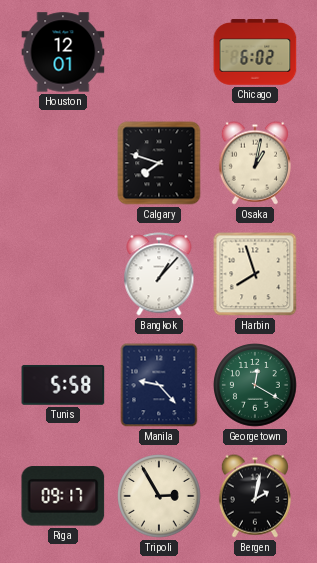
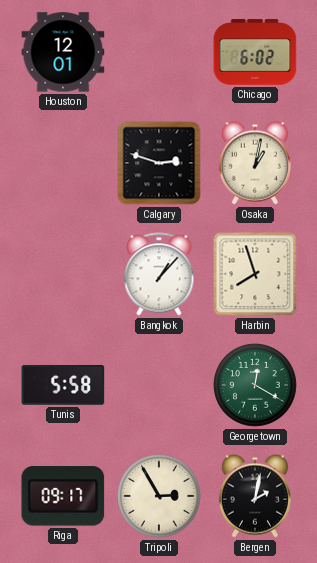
Calgary: 7:48 -> 2:48 (159, 163)
Manila: 9:23 -> none (159, 385)
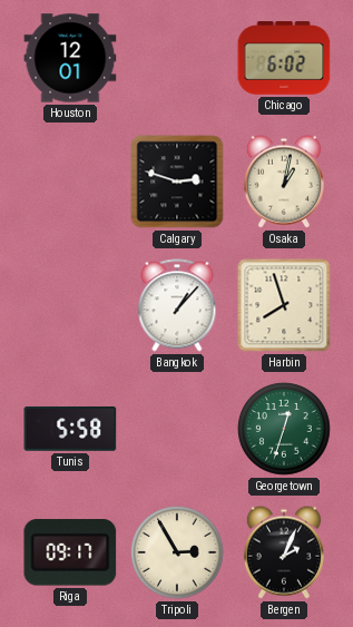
Georgetown: 12:20 -> 12:33 (284, 429)
Bergen: 2:02 -> 2:04 (284, 552)
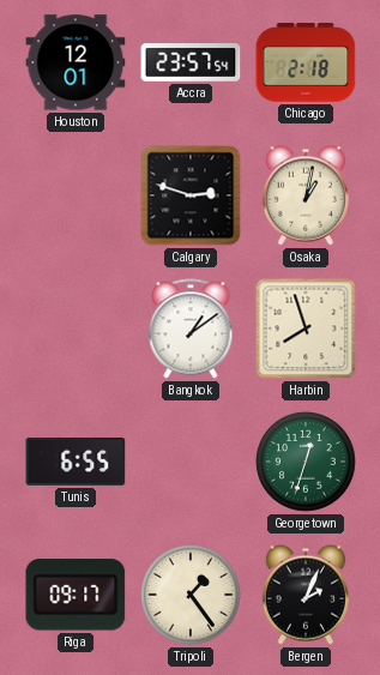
Accra: none -> 23:57 (191, 62)
Chicago: 6:02 -> 2:18 (306, 62)
Bangkok: 1:07 -> 1:09 (191, 329)
Tunis: 5:58 -> 6:55 (76, 462)
Tripoli: 2:55 -> 1:24 (191, 595)
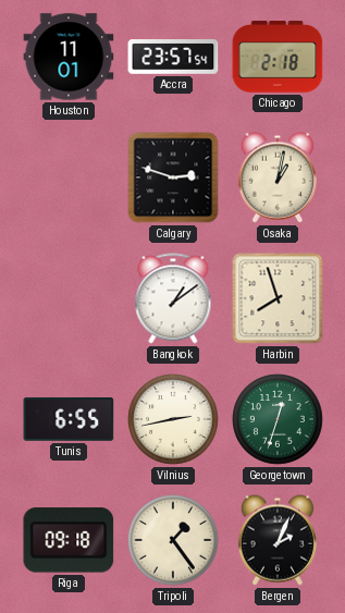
Houston: 12:01 -> 11:01 (69, 57)
Vilnius: none -> 2:43 (173, 419)
Riga: 09:17 -> 09:18 (69, 540)
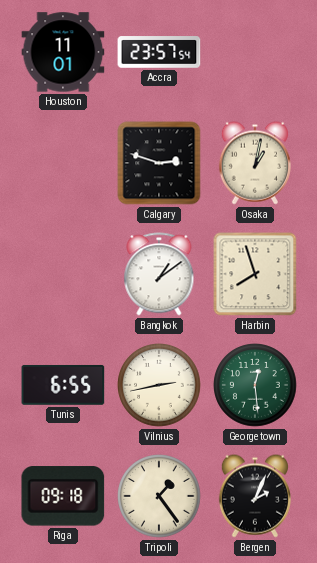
Chicago: 2:18 -> none (278, 57)
Georgetown: 12:33 -> 12:29 (255, 385)
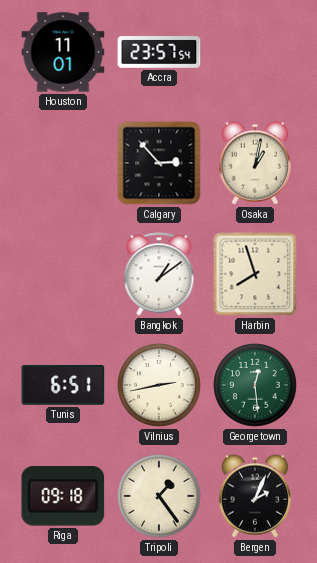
Calgary: 2:48 -> 2:53 (159, 163)
Tunis: 6:55 -> 6:51 (63, 385)
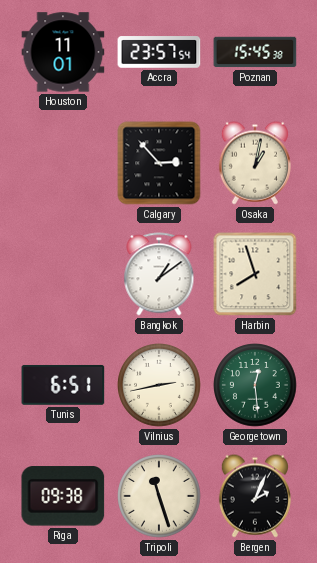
Poznan: none -> 15:45 (255, 52)
Riga: 09:18 -> 09:38 (63, 496)
Tripoli: 1:24 -> 11:27 (159, 496)
